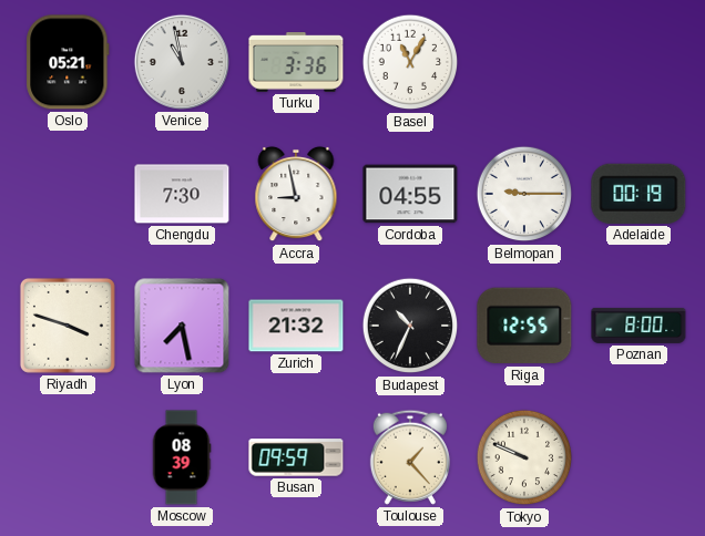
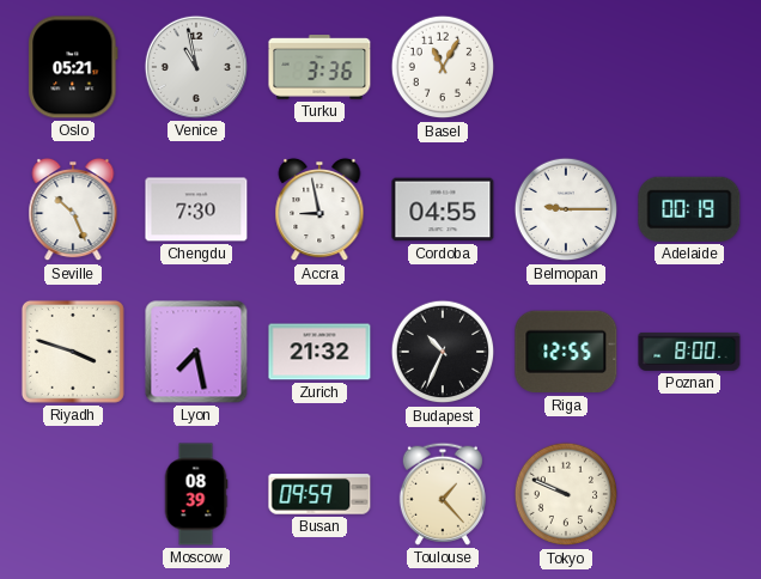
Seville: none -> 10:26 (73, 209)
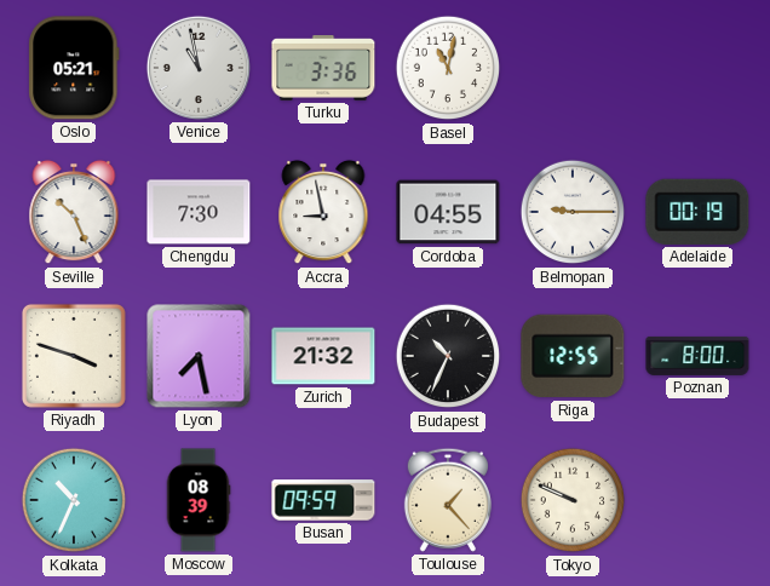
Basel: 11:05 -> 11:02 (448, 68)
Kolkata: none -> 10:34 (74, 500)
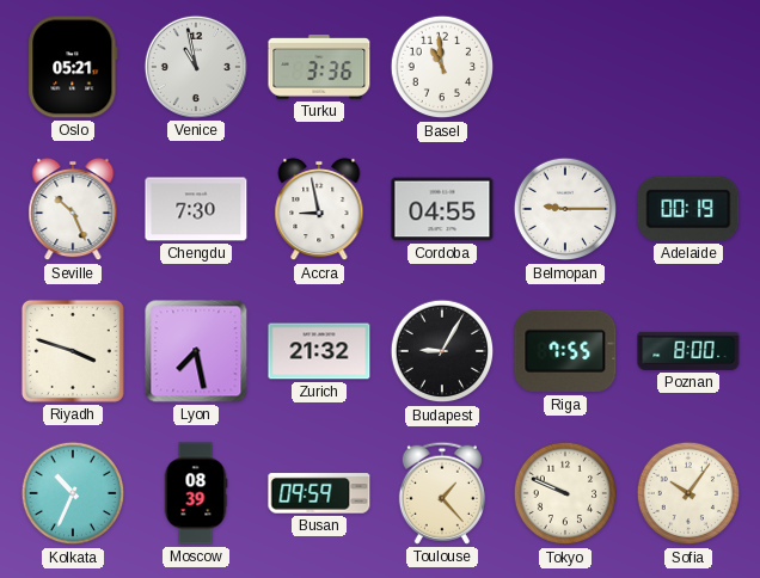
Basel: 11:02 -> 10:59 (442, 67)
Budapest: 10:34 -> 9:05 (442, 351)
Riga: 12:55 -> 7:55 (565, 351)
Sofia: none -> 10:06 (688, 493)
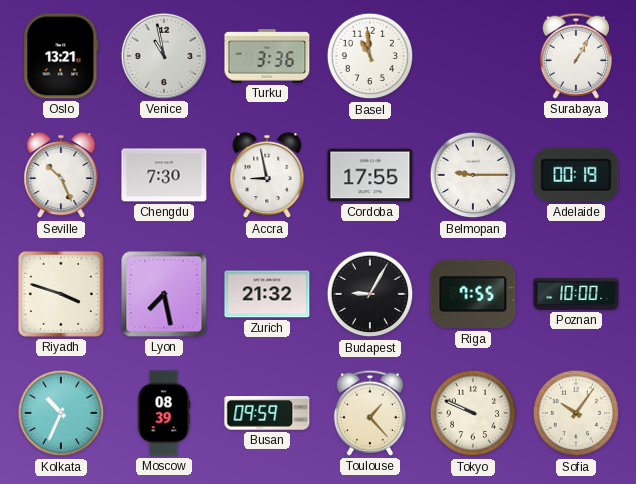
Oslo: 05:21 -> 13:21 (61, 56)
Surabaya: none -> 1:05 (576, 56)
Cordoba: 04:55 -> 17:55 (370, 175)
Poznan: 8:00 -> 10:00 (576, 294)
